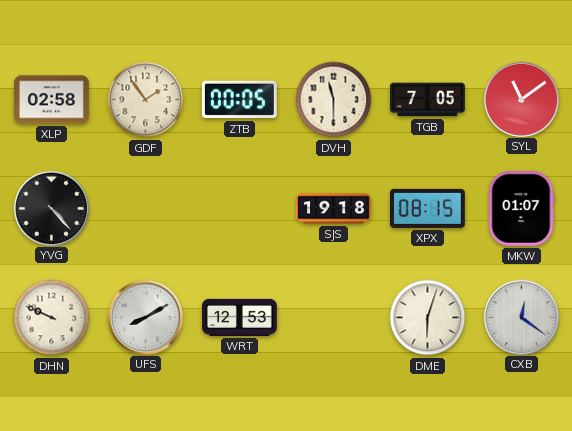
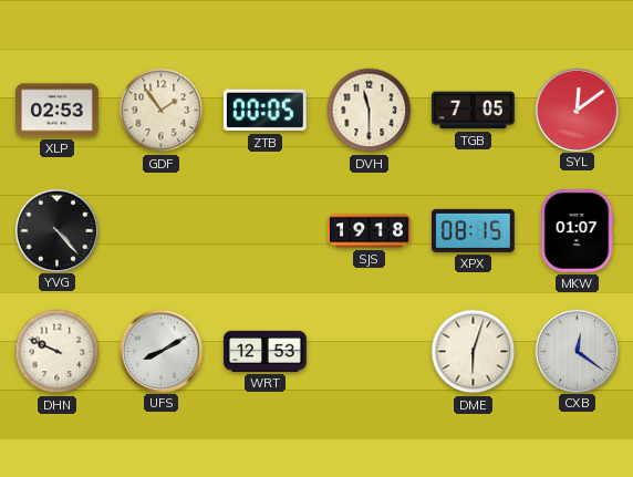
XLP: 02:58 -> 02:53 (58, 111)
SYL: 11:09 -> 12:09 (577, 110)
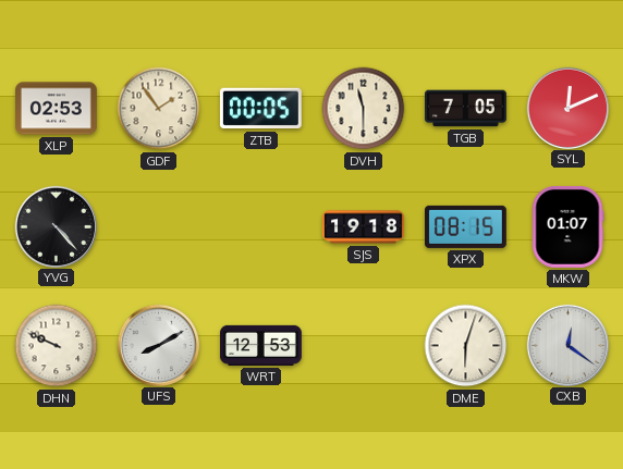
SYL: 12:09 -> 12:11 (567, 108)
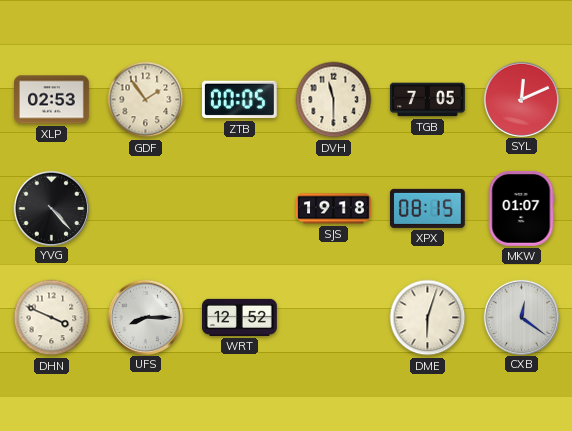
DHN: 9:49 -> 3:49 (52, 318)
UFS: 8:10 -> 8:15 (145, 317)
WRT: 12:53 -> 12:52 (240, 317)
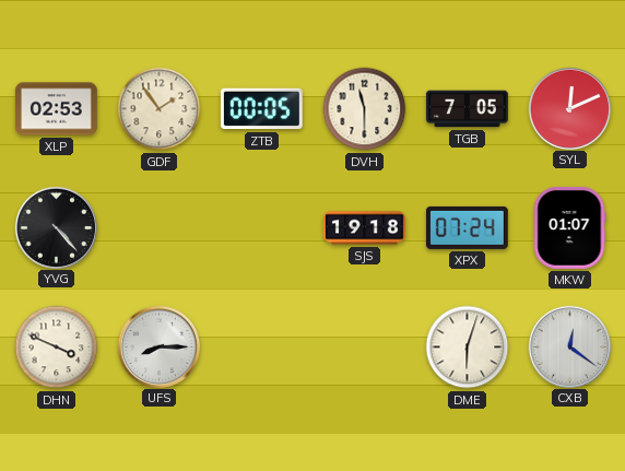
XPX: 08:15 -> 07:24 (467, 227)
WRT: 12:52 -> none (240, 317)
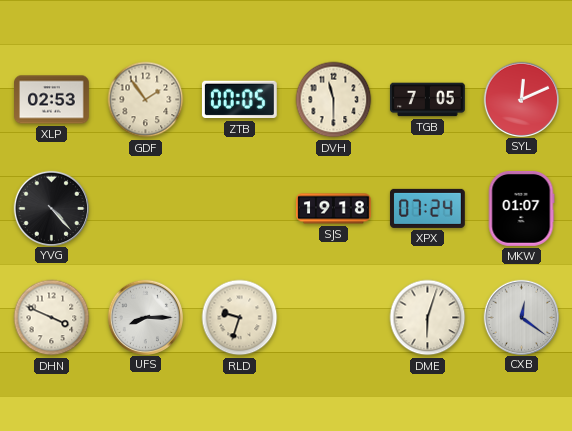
RLD: none -> 9:33 (240, 318)
